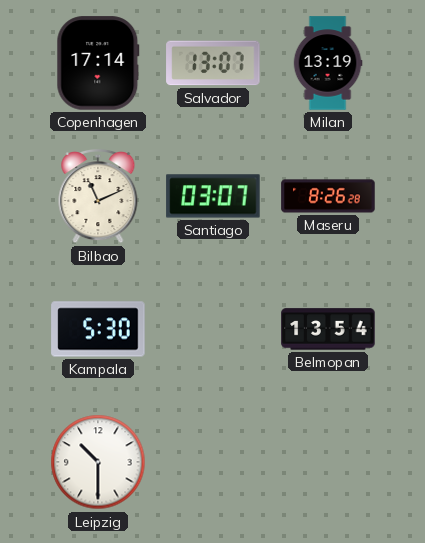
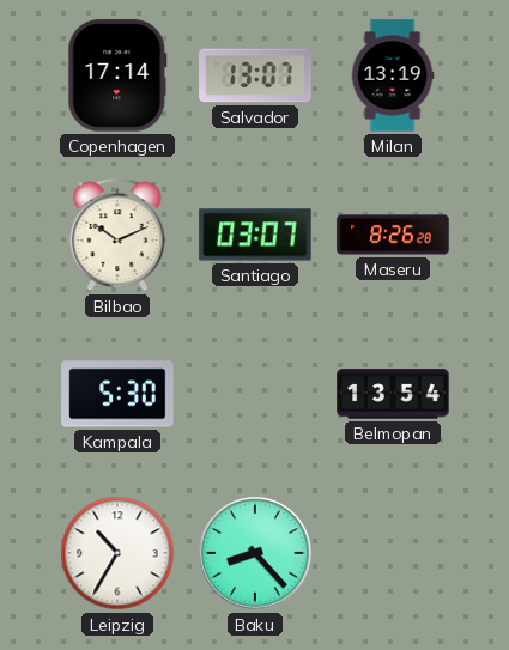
Bilbao: 11:11 -> 10:11 (117, 235)
Leipzig: 10:30 -> 10:35 (117, 553)
Baku: none -> 8:23 (255, 553)
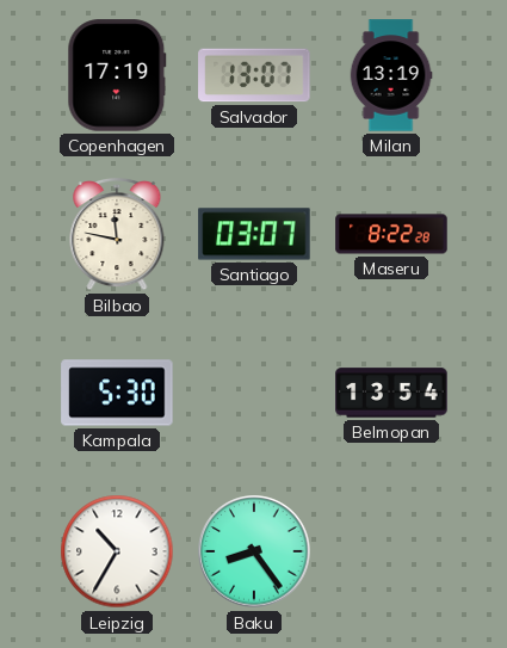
Copenhagen: 17:14 -> 17:19 (117, 75)
Bilbao: 10:11 -> 11:47 (117, 234)
Maseru: 8:26 -> 8:22 (391, 234)
Baku: 8:23 -> 8:24 (254, 551)
